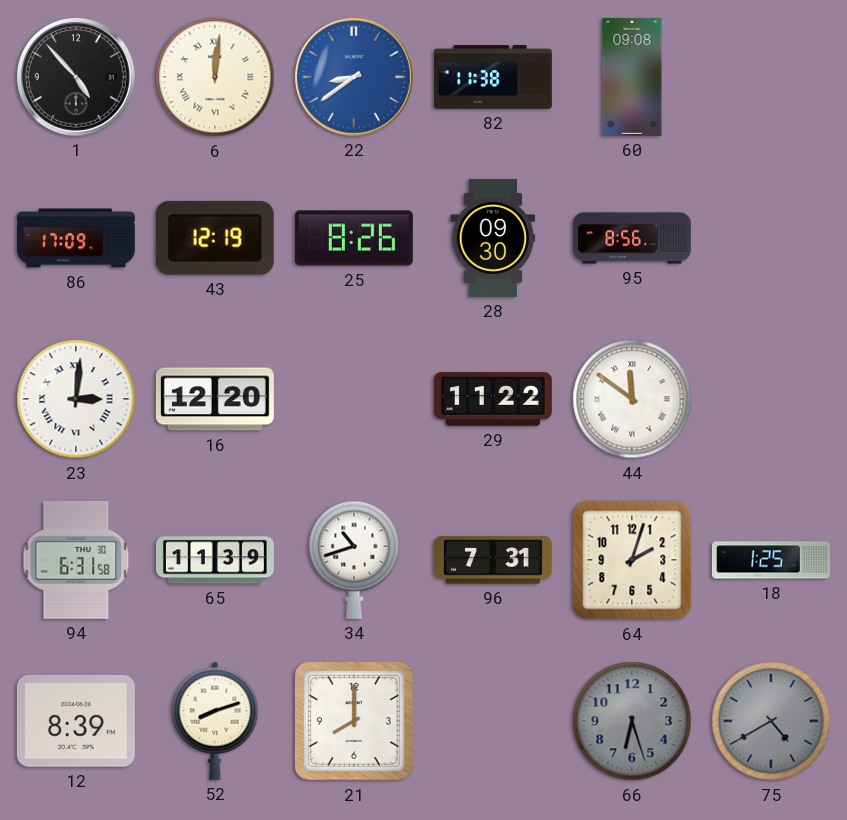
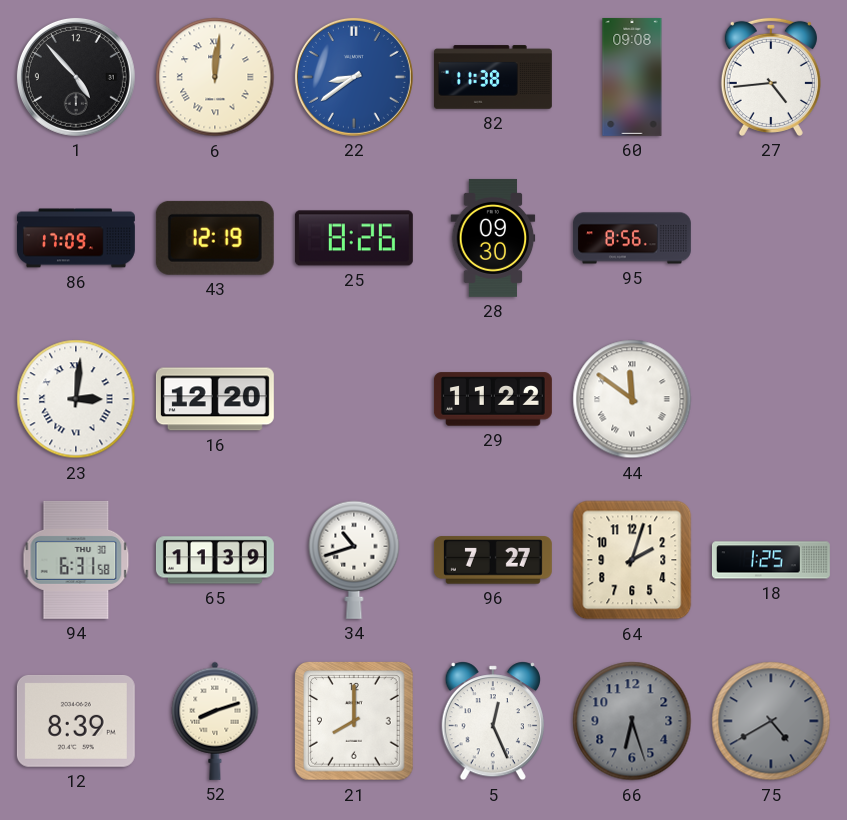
27: none -> 4:44 (771, 77)
96: 7:31 -> 7:27 (493, 560)
5: none -> 12:26 (493, 721)
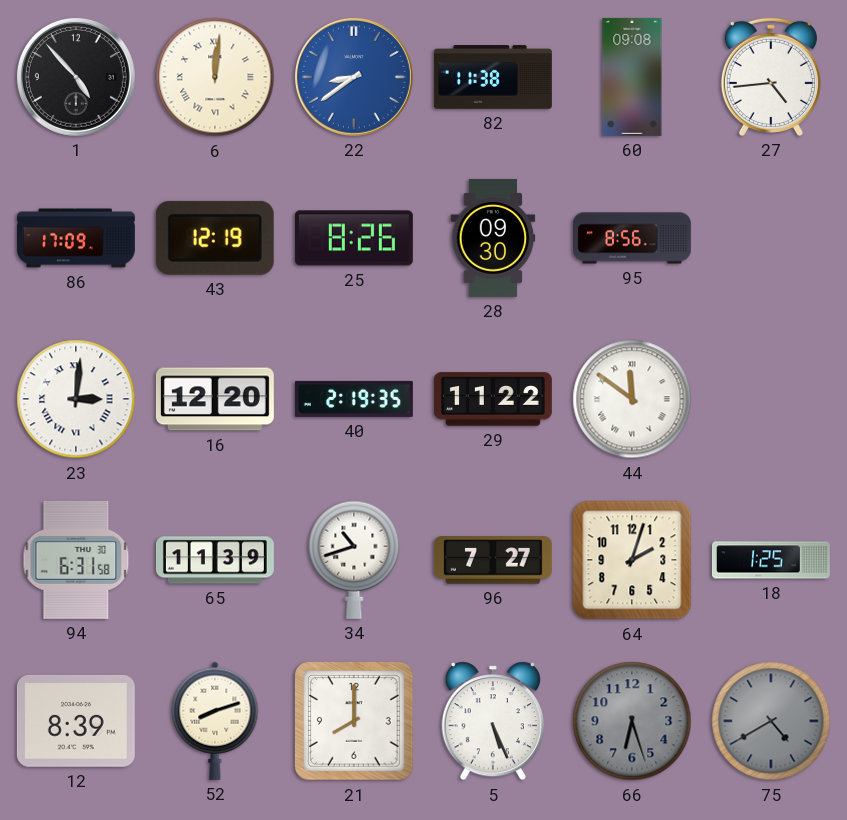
40: none -> 2:19 (354, 399)
5: 12:26 -> 5:26 (493, 721)
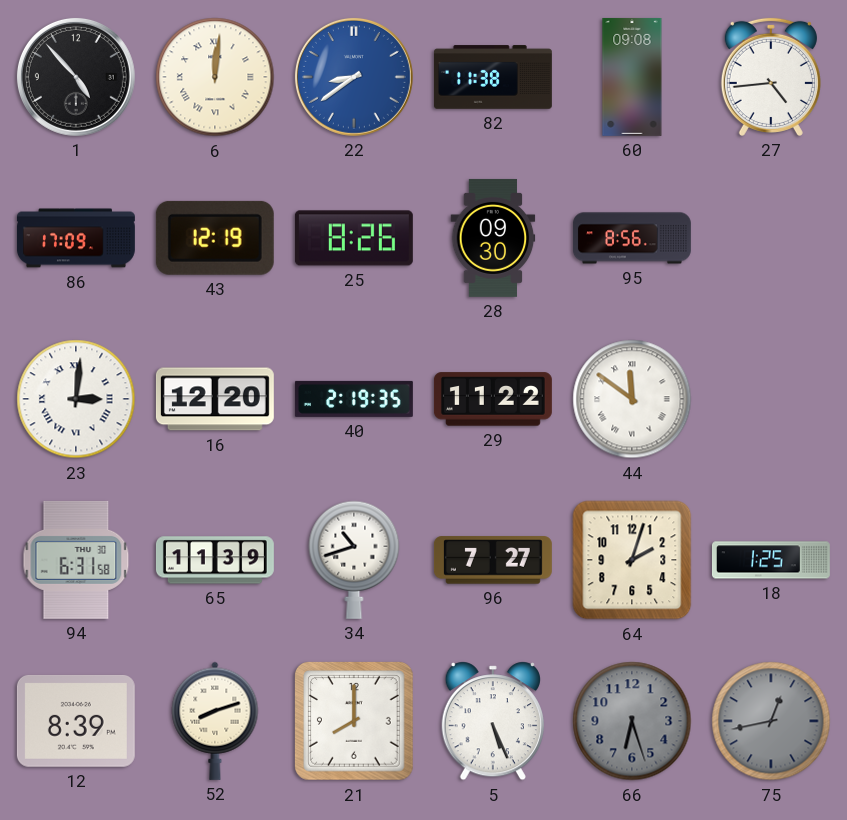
75: 4:40 -> 12:43 (771, 721)
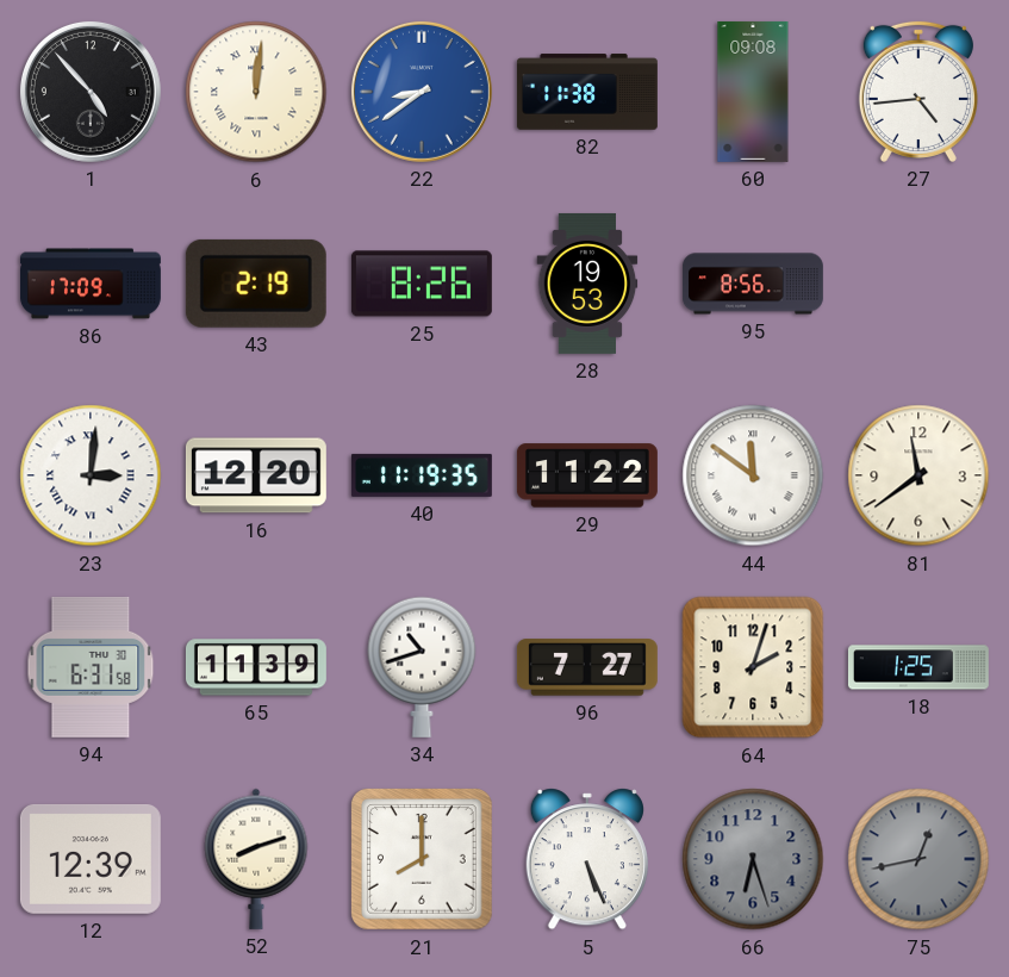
43: 12:19 -> 2:19 (256, 284)
28: 09:30 -> 19:53 (587, 284)
40: 2:19 -> 11:19 (422, 475)
81: none -> 11:39 (918, 475)
12: 8:39 -> 12:39 (91, 859)
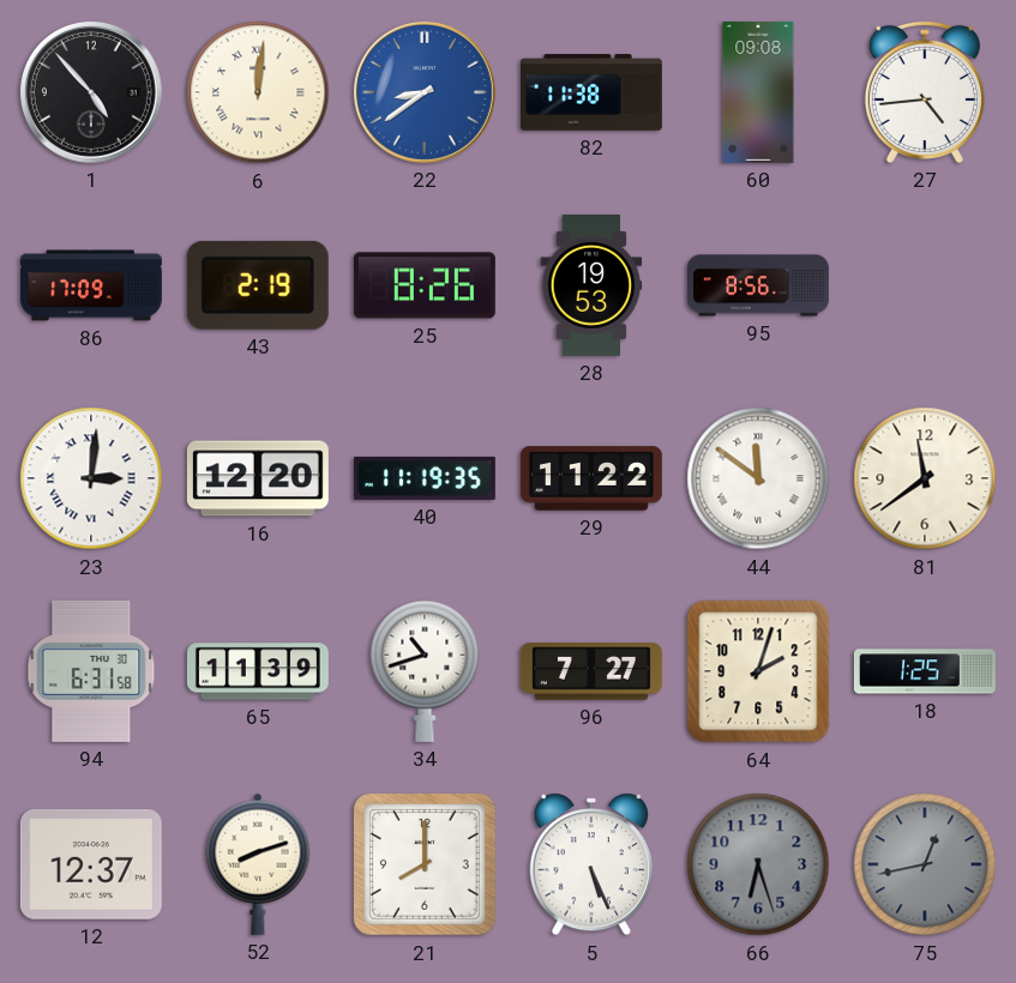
12: 12:39 -> 12:37 (91, 864)
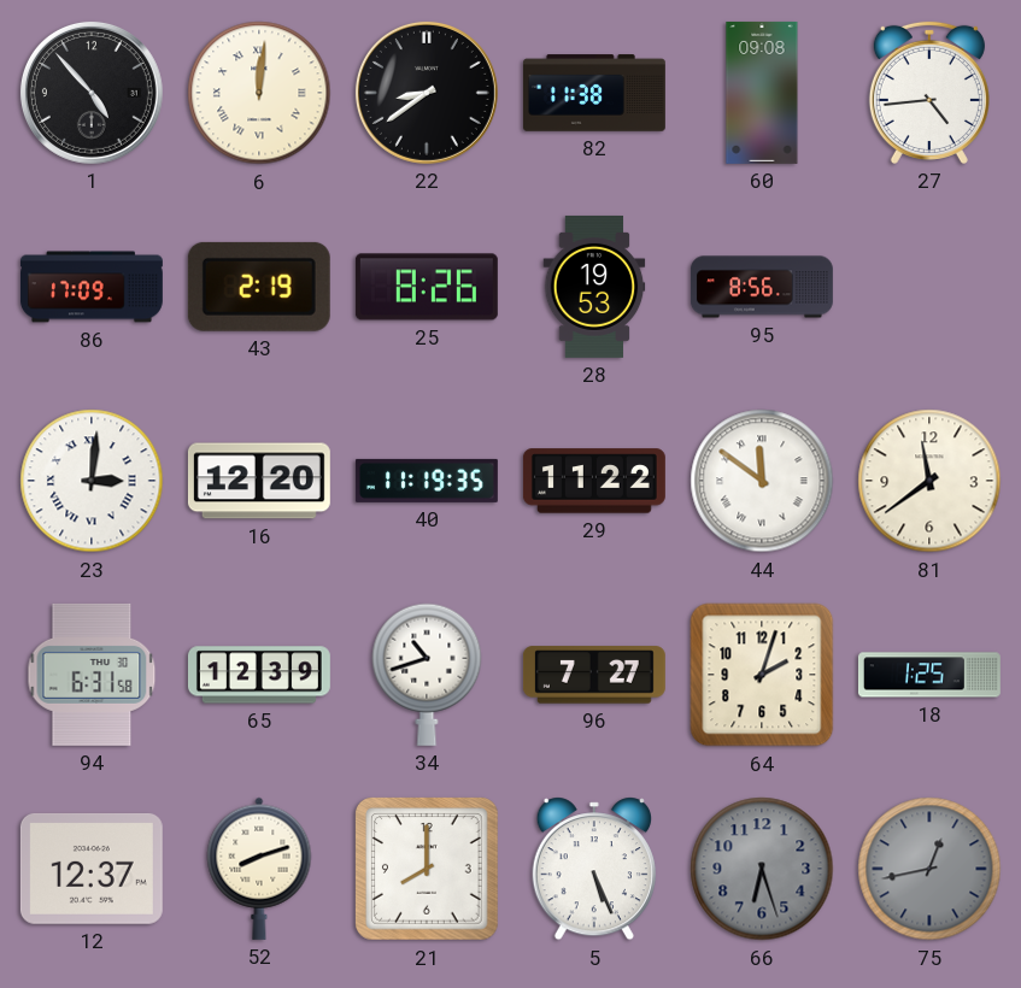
22 dial: blue -> black (427, 93)
65: 11:39 -> 12:39 (259, 675)
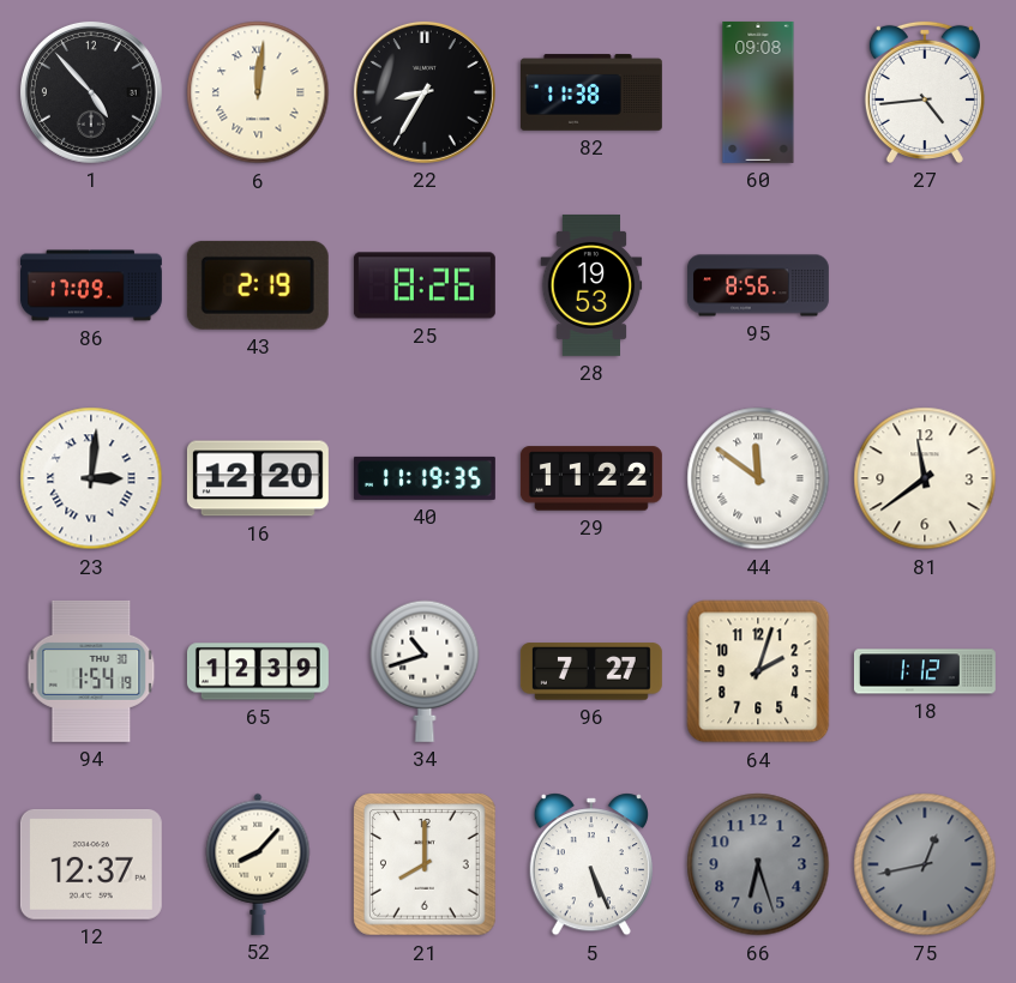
22: 8:39 -> 8:35 (425, 92)
94: 6:31 -> 1:54 (91, 671)
18: 1:25 -> 1:12 (925, 671)
52: 8:12 -> 8:07 (258, 864)
